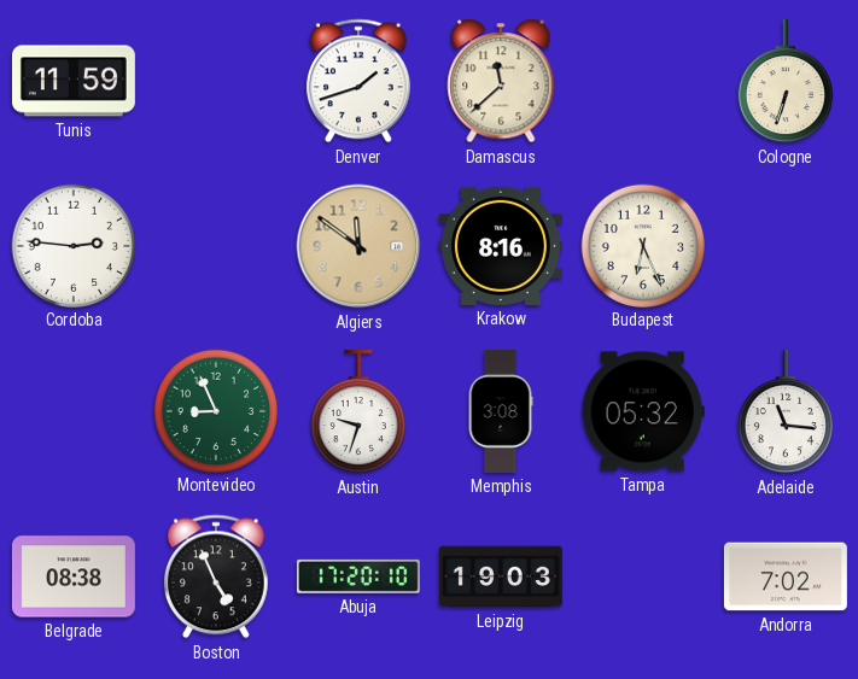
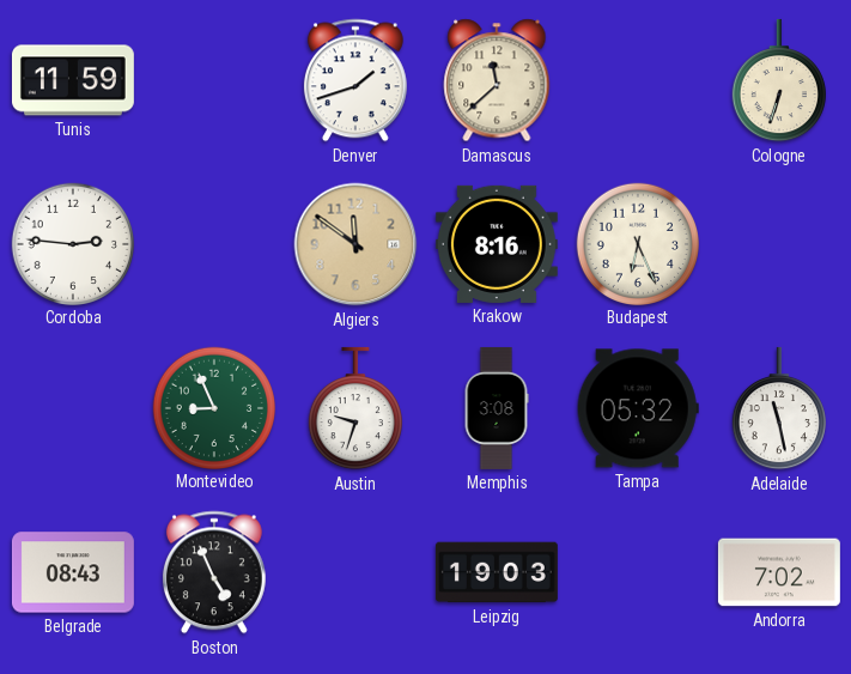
Adelaide: 11:16 -> 11:28 (779, 408)
Belgrade: 08:38 -> 08:43 (73, 572)
Abuja: 17:20 -> none (358, 576)
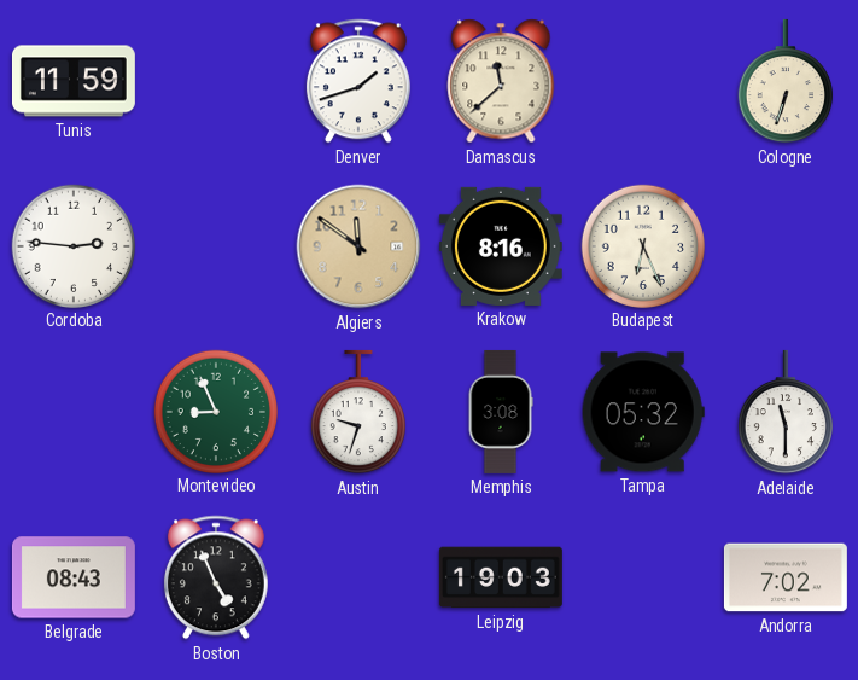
Adelaide: 11:28 -> 11:30 (786, 412)
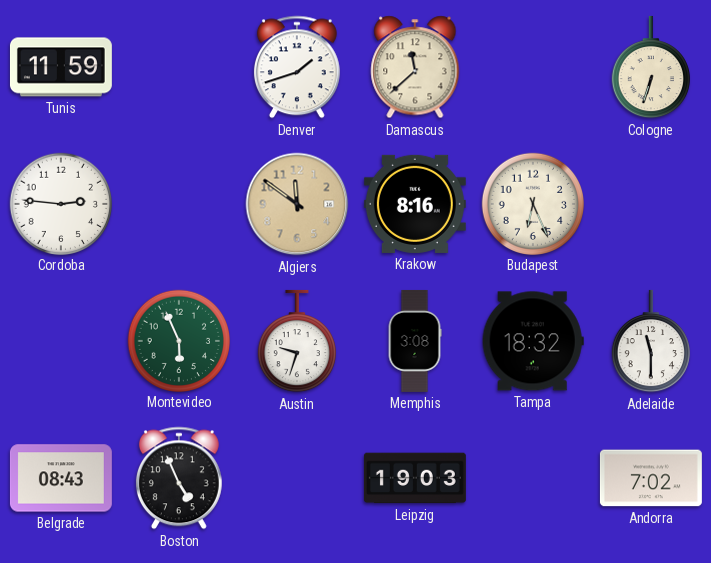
Montevideo: 8:56 -> 5:56 (178, 340)
Tampa: 05:32 -> 18:32 (533, 341)
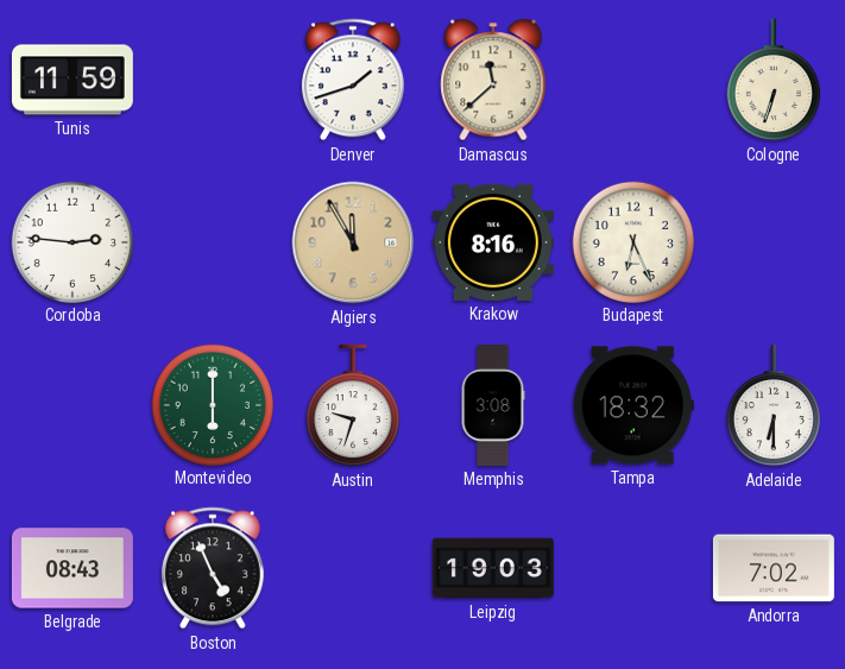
Algiers: 11:51 -> 11:55 (353, 242)
Montevideo: 5:56 -> 6:00 (212, 404)
Adelaide: 11:30 -> 6:30 (774, 405)
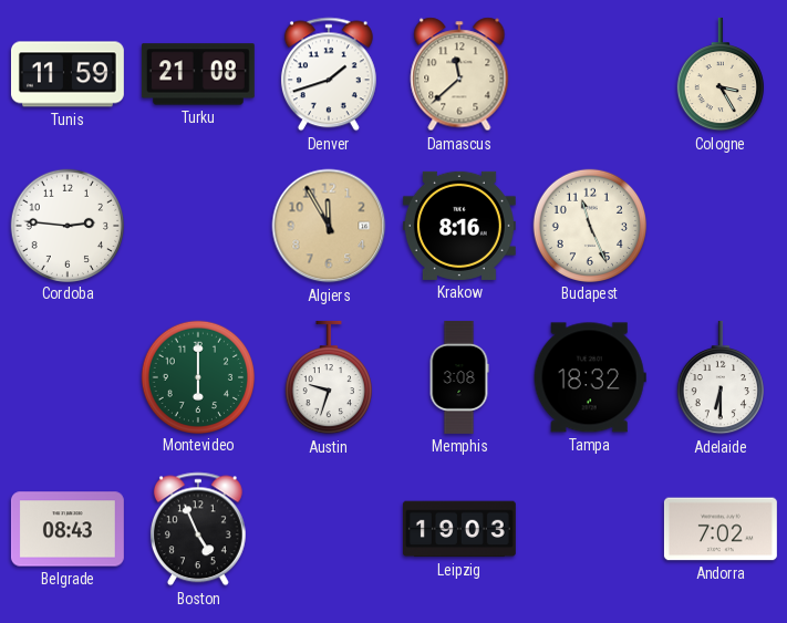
Turku: none -> 21:08 (198, 74)
Cologne: 6:33 -> 3:25 (721, 74)
Budapest: 6:26 -> 11:26 (589, 225)
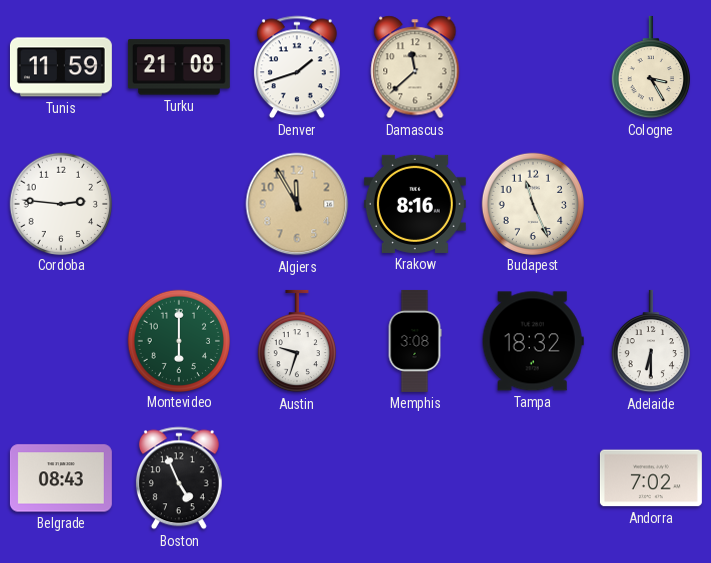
Leipzig: 19:03 -> none (459, 529)
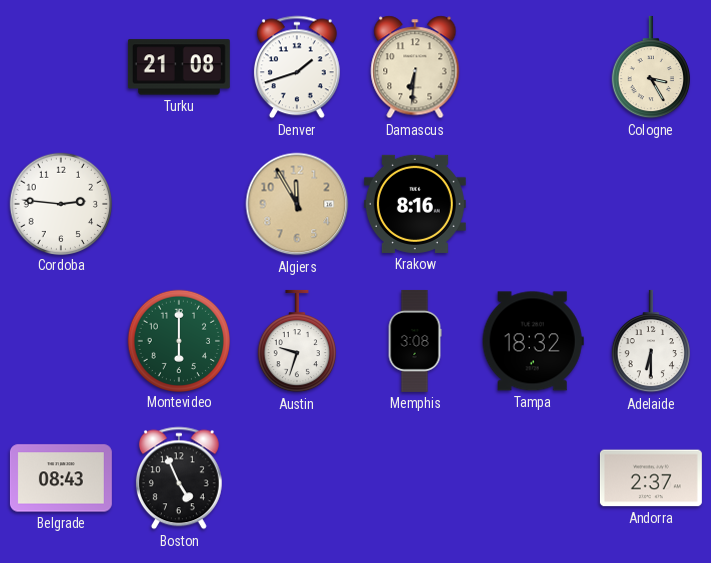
Tunis: 11:59 -> none (61, 67)
Damascus: 11:38 -> 6:31 (415, 67)
Budapest: 11:26 -> none (532, 203)
Andorra: 7:02 -> 2:37 (651, 478)
